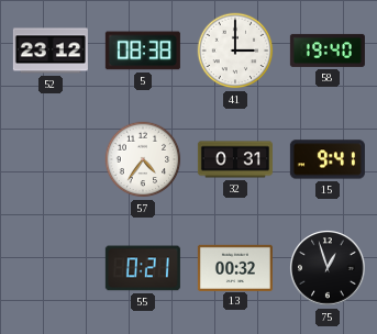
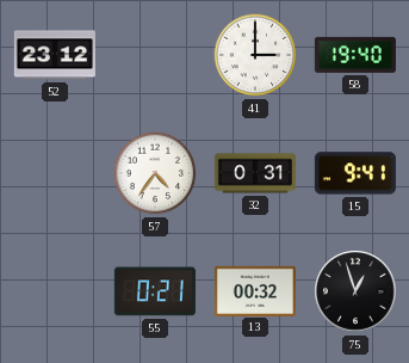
5: 08:38 -> none (143, 51)
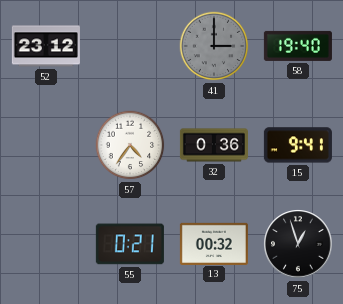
41 dial: white -> grey (214, 46)
32: 0:31 -> 0:36 (214, 145)
